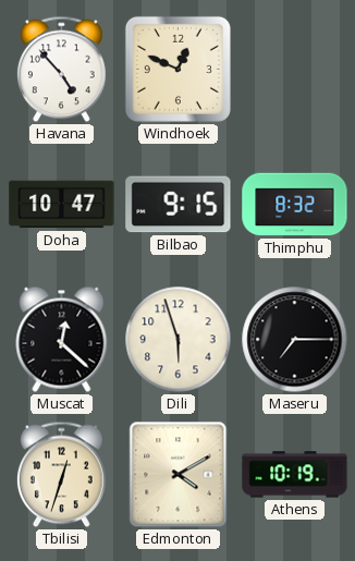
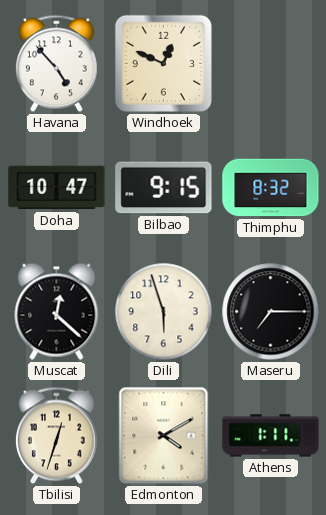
Athens: 10:19 -> 1:11 (271, 436)
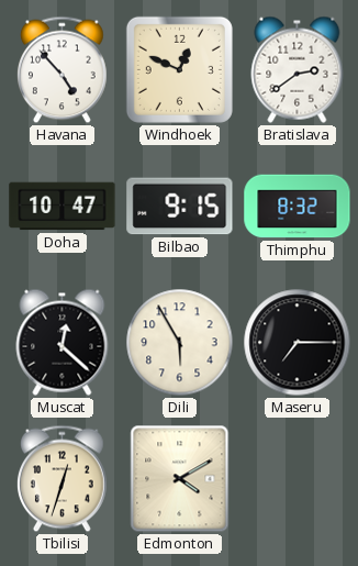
Bratislava: none -> 2:39 (298, 69)
Dili: 5:57 -> 5:55 (180, 343)
Athens: 1:11 -> none (271, 436)
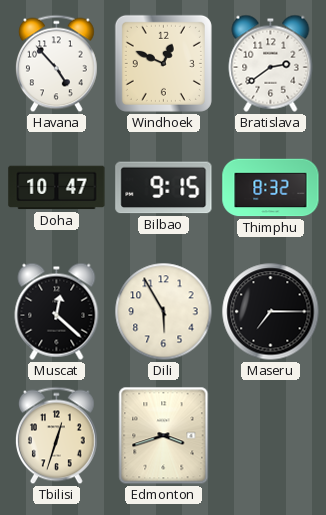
Edmonton: 4:10 -> 3:42 (164, 436)
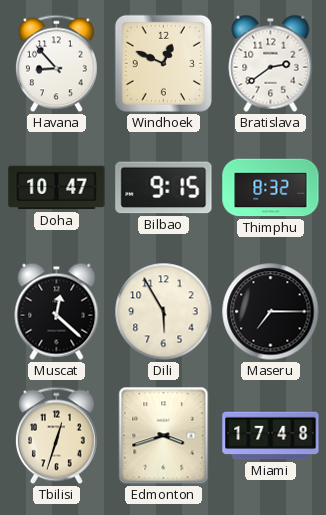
Havana: 4:53 -> 8:53 (57, 64)
Miami: none -> 17:48 (271, 436)
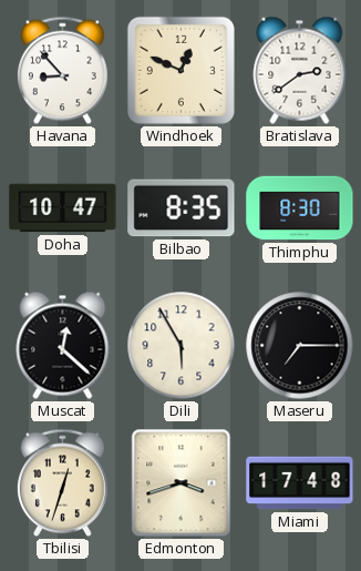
Bilbao: 9:15 -> 8:35 (182, 208)
Thimphu: 8:32 -> 8:30 (300, 208)
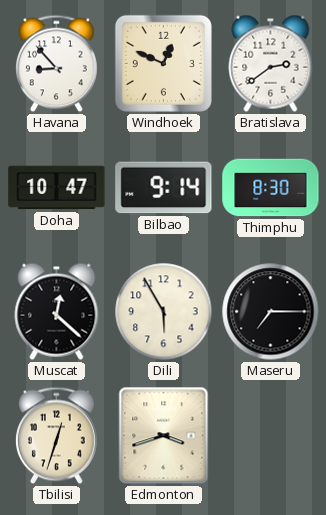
Bilbao: 8:35 -> 9:14 (164, 188)
Miami: 17:48 -> none (300, 483)
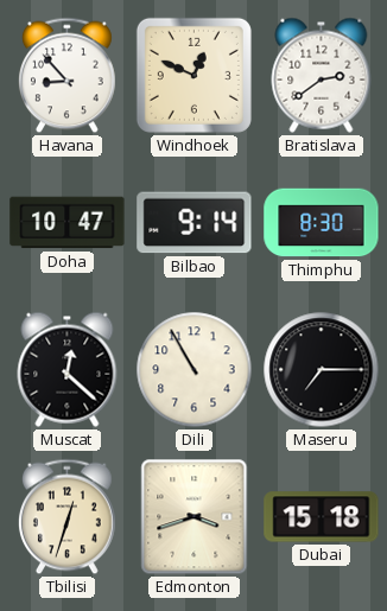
Dili: 5:55 -> 10:55 (195, 370)
Dubai: none -> 15:18 (322, 517)
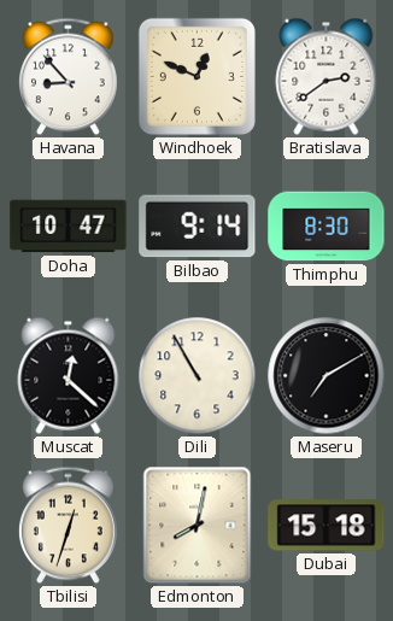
Maseru: 7:15 -> 7:10 (327, 376)
Edmonton: 3:42 -> 8:02 (198, 526)
